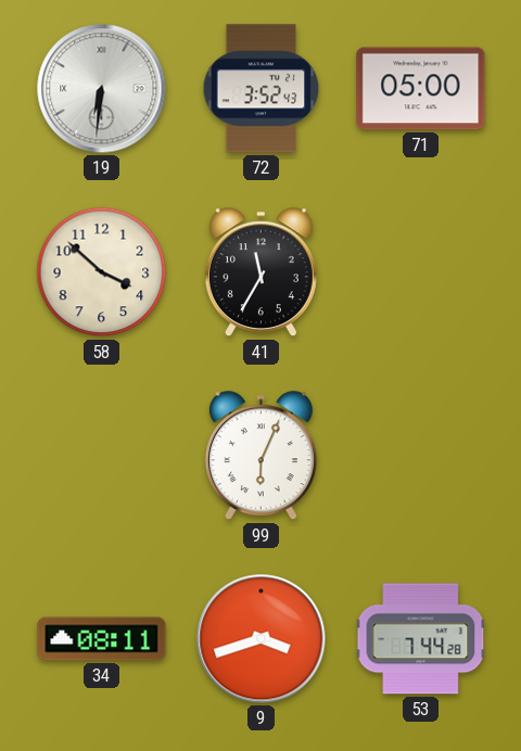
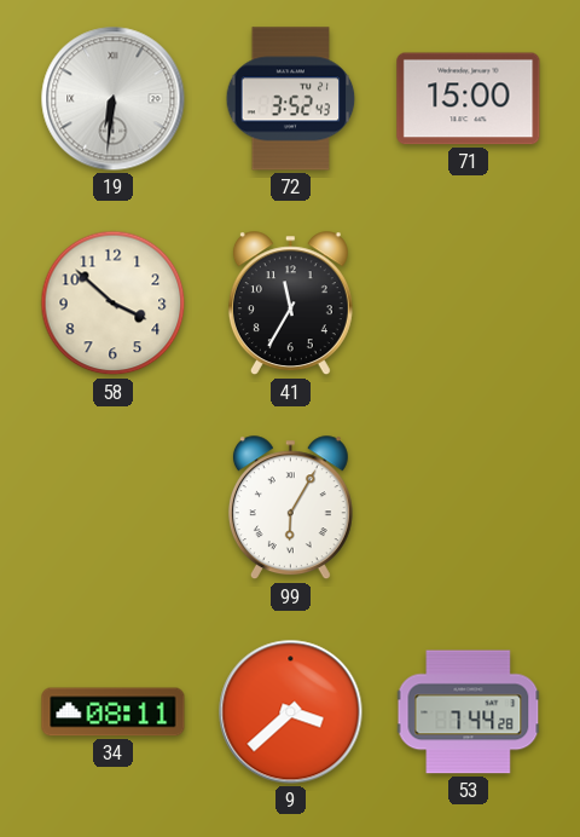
71: 05:00 -> 15:00 (469, 99)
99: 6:04 -> 6:05 (290, 508)
9: 3:42 -> 3:38 (291, 712)
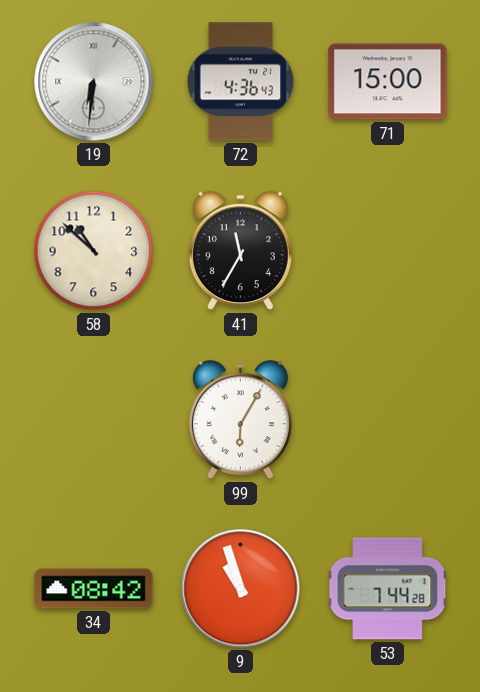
72: 3:52 -> 4:36 (241, 82)
58: 3:52 -> 10:52 (94, 251)
34: 08:11 -> 08:42 (94, 589)
9: 3:38 -> 10:57 (241, 589)
